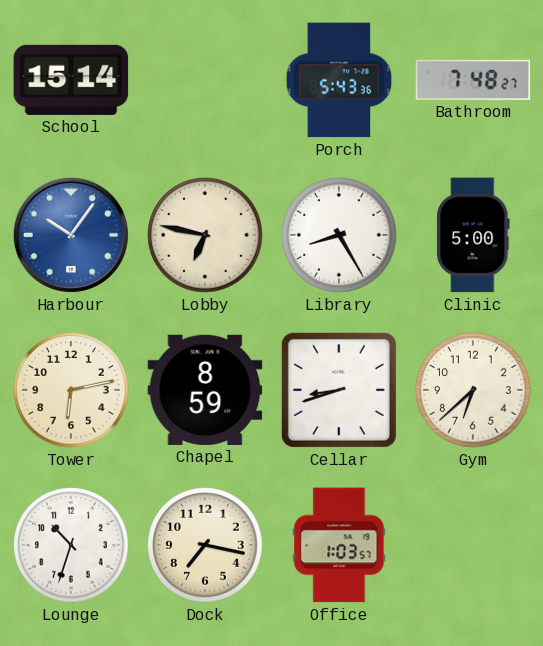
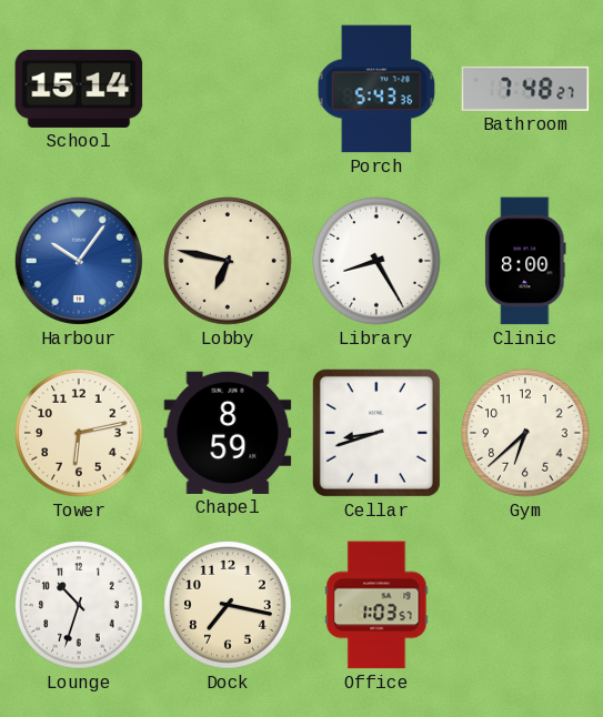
Clinic: 5:00 -> 8:00 (525, 261)
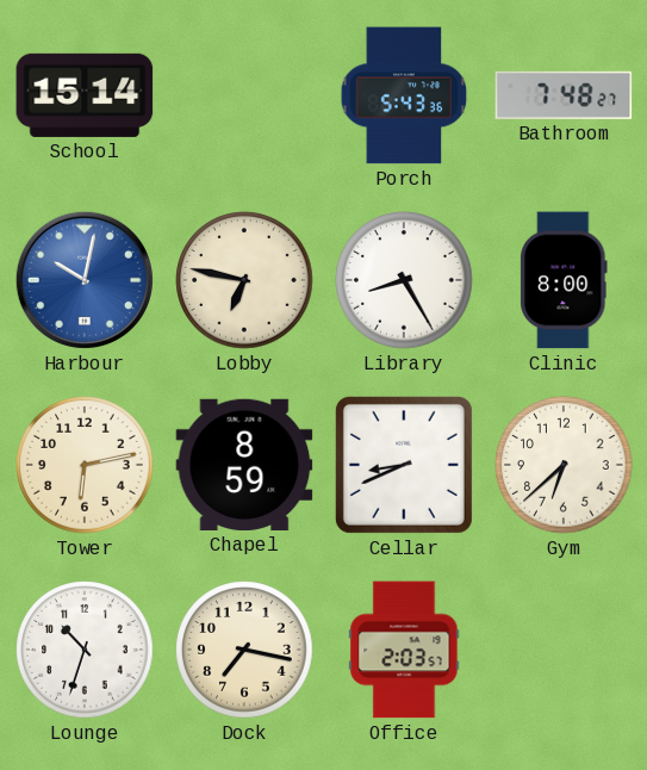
Harbour: 10:06 -> 10:02 (85, 280)
Cellar: 8:42 -> 8:41 (404, 465)
Office: 1:03 -> 2:03 (404, 650)
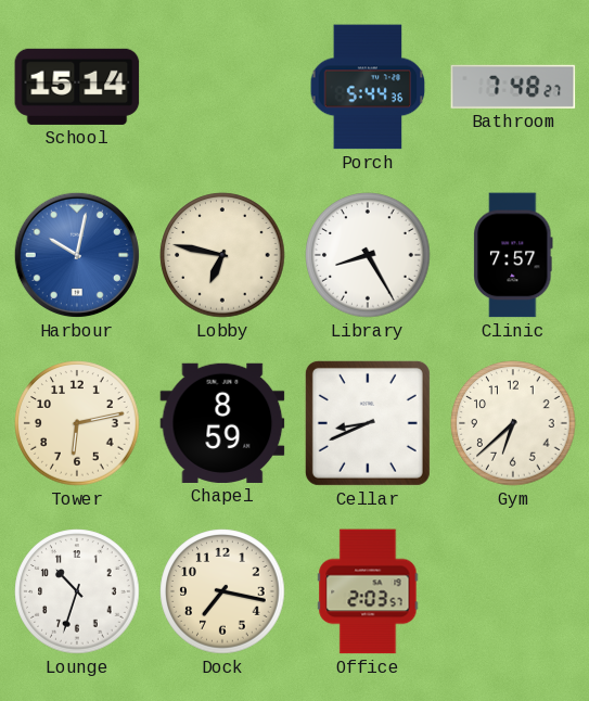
Porch: 5:43 -> 5:44 (368, 87)
Clinic: 8:00 -> 7:57 (513, 255)
